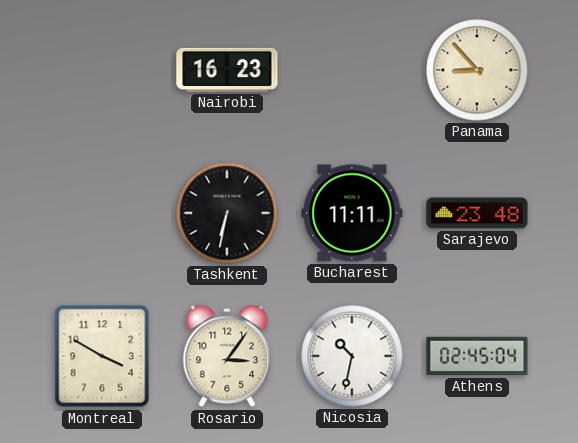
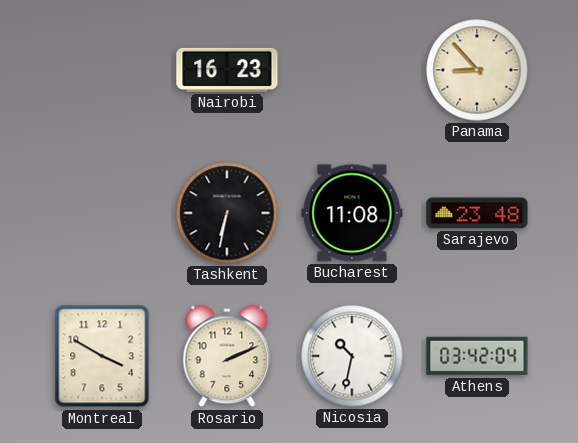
Bucharest: 11:11 -> 11:08 (352, 213)
Rosario: 3:06 -> 2:11 (227, 356)
Athens: 02:45 -> 03:42 (477, 356)
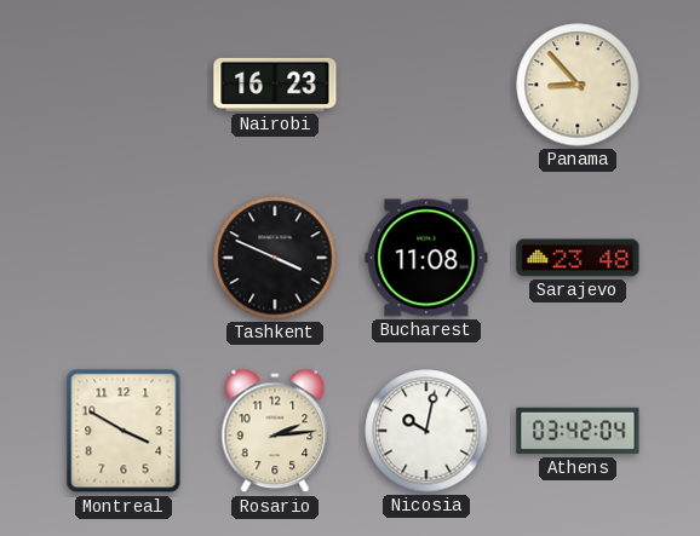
Tashkent: 6:32 -> 3:49 (275, 258)
Rosario: 2:11 -> 2:14 (275, 431)
Nicosia: 10:32 -> 10:02 (426, 431)
